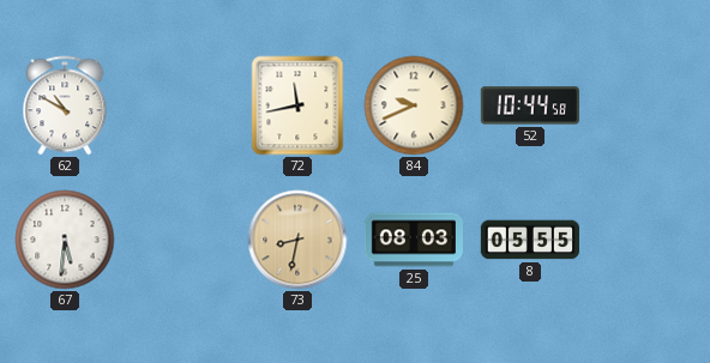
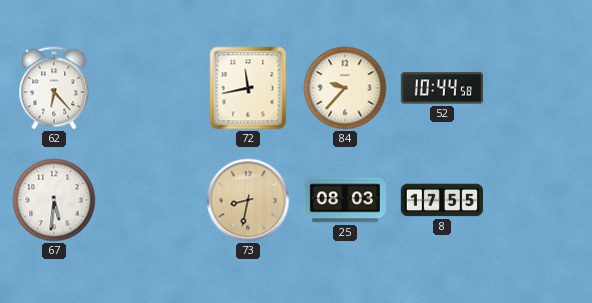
62: 10:50 -> 6:23 (54, 88)
84: 9:41 -> 9:37 (345, 88)
8: 05:55 -> 17:55 (441, 200)
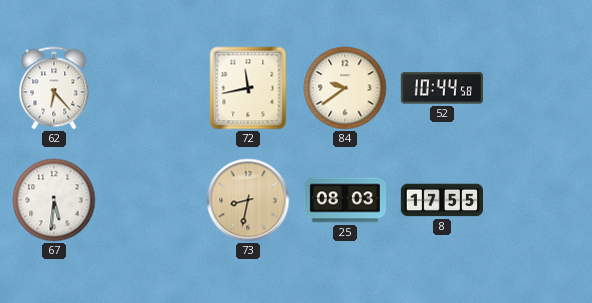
84: 9:37 -> 9:39 (345, 88)
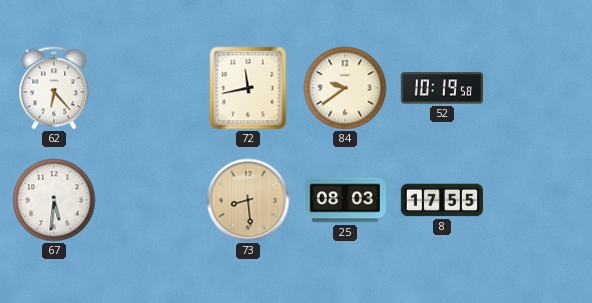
52: 10:44 -> 10:19 (441, 88)
73: 8:32 -> 8:29 (248, 200)
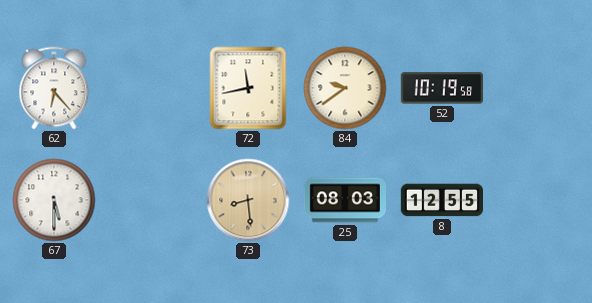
67: 5:31 -> 5:30 (54, 200)
8: 17:55 -> 12:55 (441, 200)
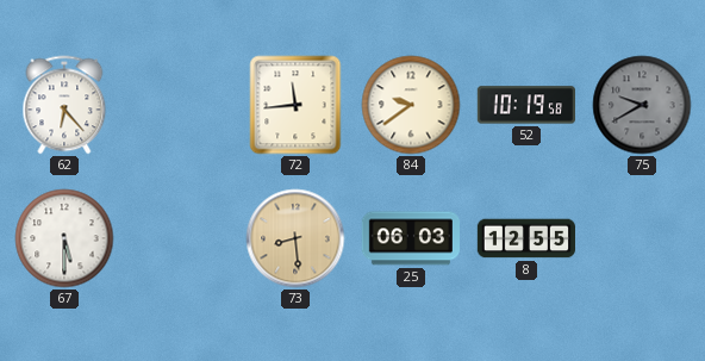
72: 11:43 -> 11:44 (295, 105)
75: none -> 9:40 (642, 105)
25: 08:03 -> 06:03 (410, 238)
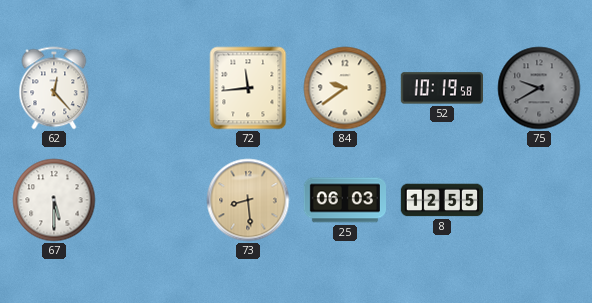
62: 6:23 -> 12:23 (54, 88)
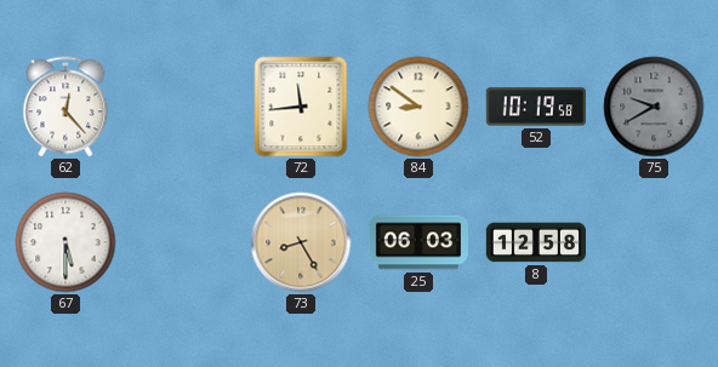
84: 9:39 -> 8:51 (418, 107)
73: 8:29 -> 8:25 (301, 242)
8: 12:55 -> 12:58 (535, 242)
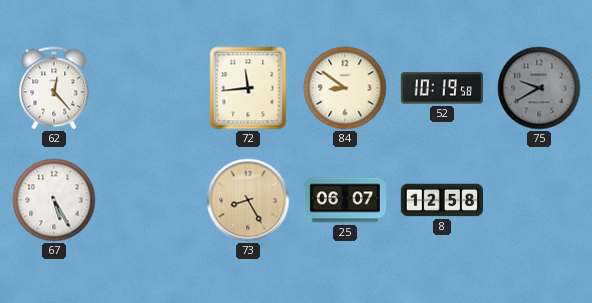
67: 5:30 -> 5:25 (54, 200)
25: 06:03 -> 06:07 (344, 200)
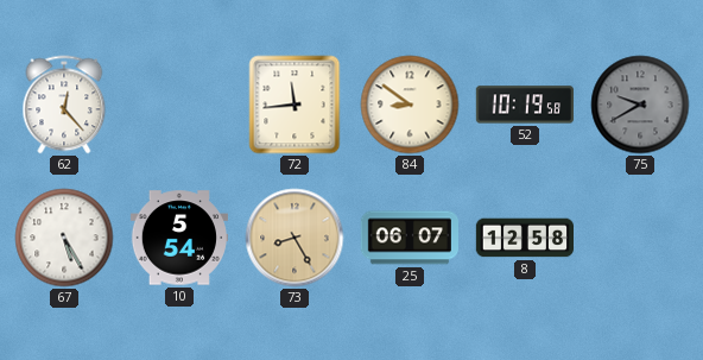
10: none -> 5:54 (178, 238)
